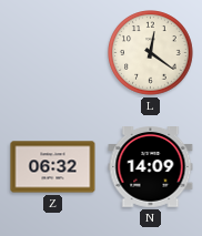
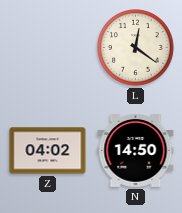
Z: 06:32 -> 04:02 (48, 151)
N: 14:09 -> 14:50 (136, 151)
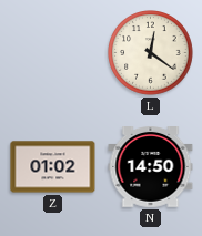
Z: 04:02 -> 01:02 (53, 167)
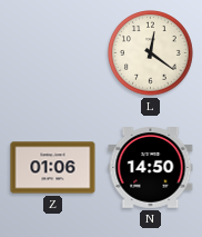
Z: 01:02 -> 01:06 (53, 168)
